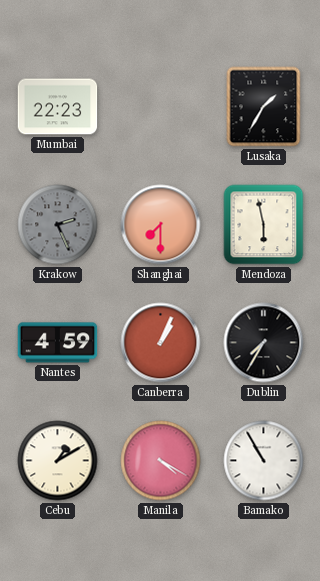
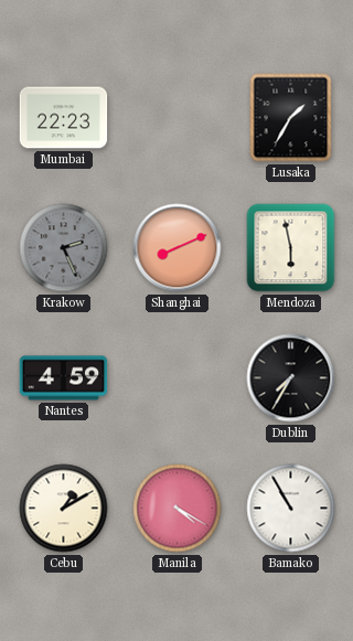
Shanghai: 7:30 -> 8:11 (178, 248)
Canberra: 1:04 -> none (161, 343)
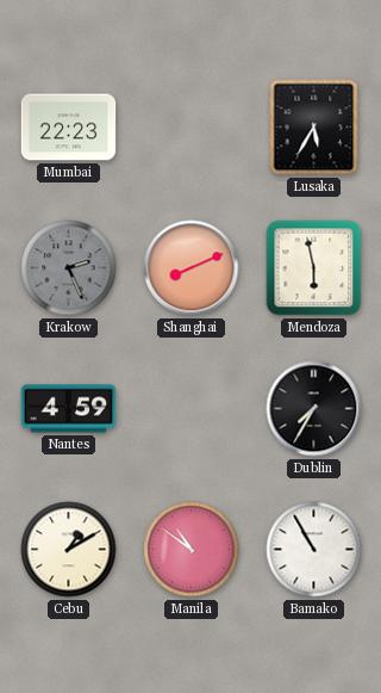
Lusaka: 1:35 -> 5:35 (314, 128)
Manila: 4:20 -> 10:51 (192, 550)
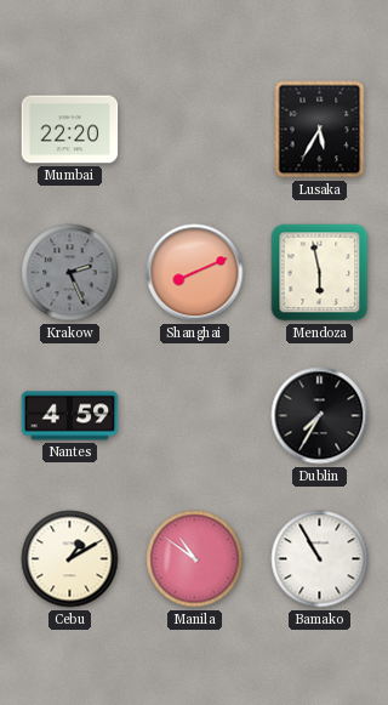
Mumbai: 22:23 -> 22:20 (70, 130)
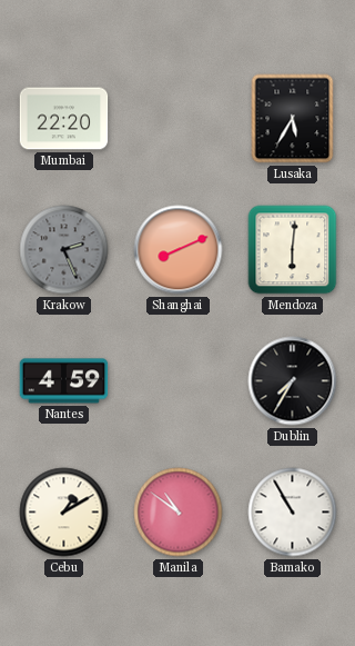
Mendoza: 5:58 -> 6:01 (293, 250)
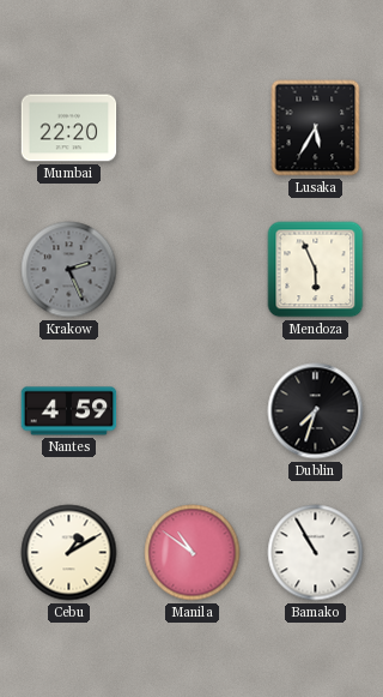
Shanghai: 8:11 -> none (179, 250)
Mendoza: 6:01 -> 5:56 (316, 270)
Dublin: 7:35 -> 7:33 (316, 411)
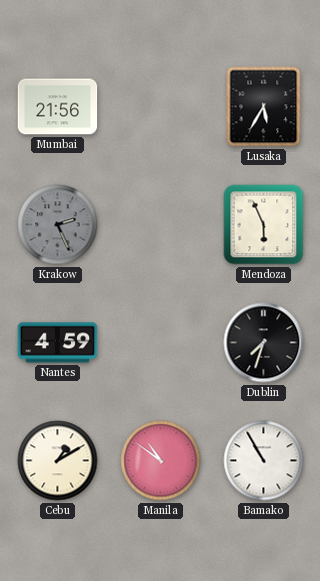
Mumbai: 22:20 -> 21:56 (58, 107)
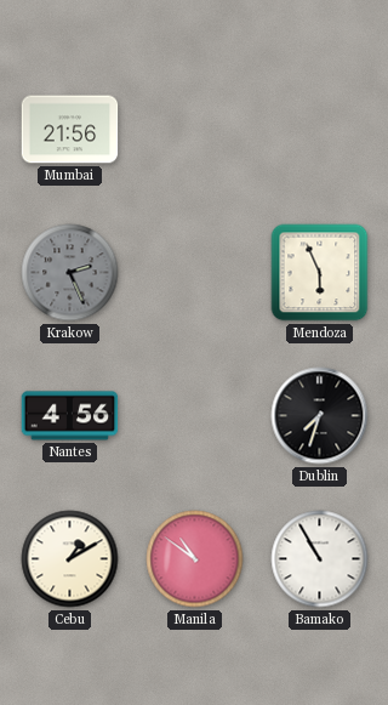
Lusaka: 5:35 -> none (264, 107)
Nantes: 4:59 -> 4:56 (70, 416)
